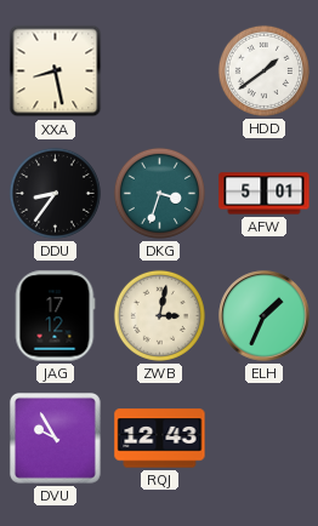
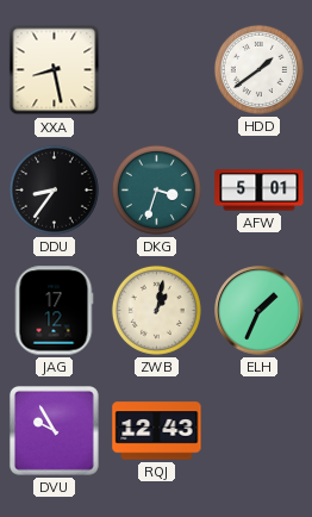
ZWB: 3:02 -> 1:02 (156, 310)
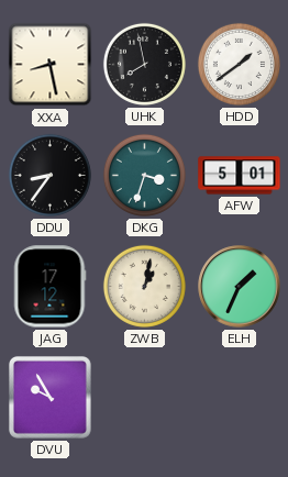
UHK: none -> 7:58 (144, 64)
RQJ: 12:43 -> none (157, 431)
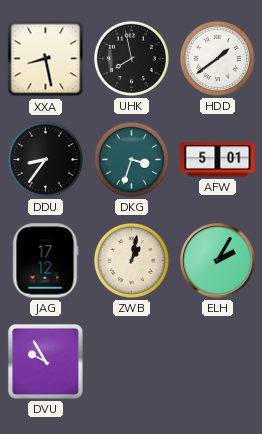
ELH: 1:34 -> 2:05 (218, 261)
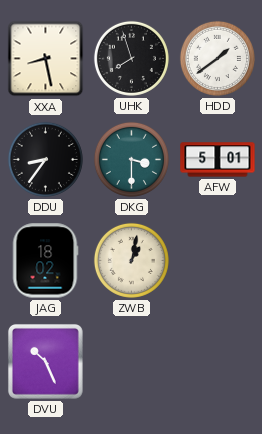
UHK: 7:58 -> 7:57 (131, 58)
DKG: 3:33 -> 3:30 (131, 159)
JAG: 17:12 -> 18:02 (45, 261)
ELH: 2:05 -> none (218, 261)
DVU: 9:55 -> 10:26 (45, 361)
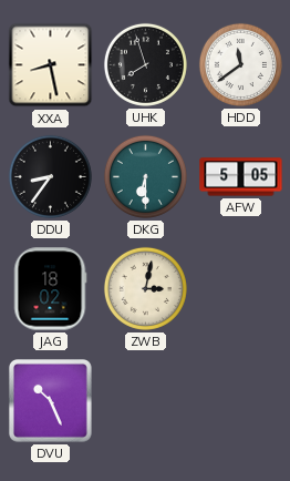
HDD: 1:39 -> 11:39 (240, 64)
DKG: 3:30 -> 6:30 (145, 176)
AFW: 5:01 -> 5:05 (241, 177)
ZWB: 1:02 -> 3:02 (145, 288)
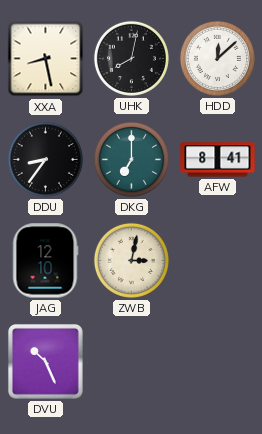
UHK: 7:57 -> 8:02 (131, 58)
HDD: 11:39 -> 12:08 (217, 58)
DKG: 6:30 -> 7:00 (131, 159)
AFW: 5:05 -> 8:41 (218, 160)
JAG: 18:02 -> 12:10 (45, 261)
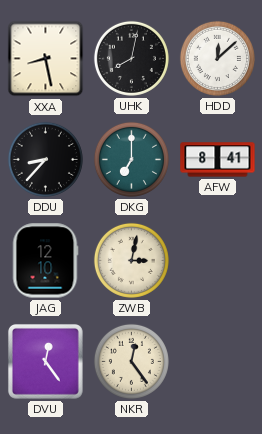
DDU: 8:36 -> 8:37 (45, 159)
DVU: 10:26 -> 12:24 (45, 361)
NKR: none -> 12:24 (131, 361)
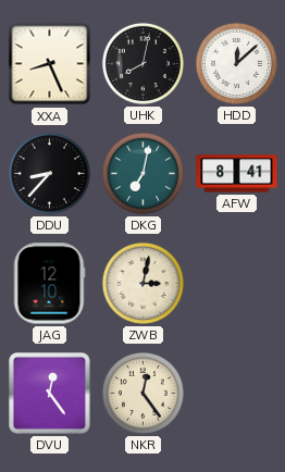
XXA: 8:28 -> 8:26 (50, 64)
DKG: 7:00 -> 7:02 (142, 173)
